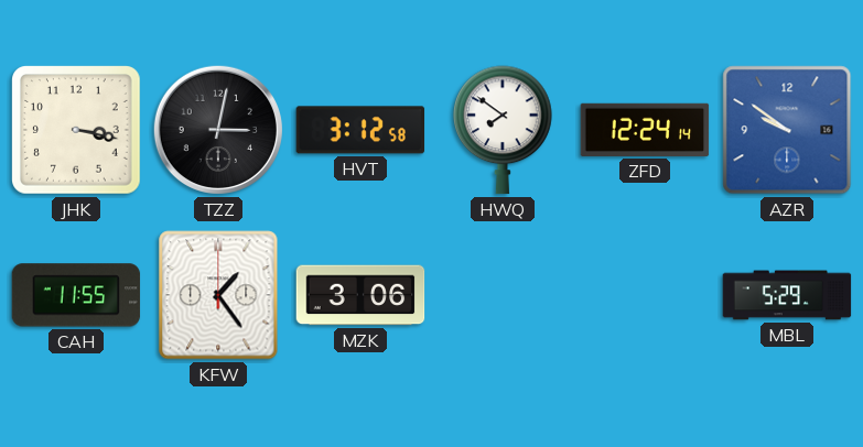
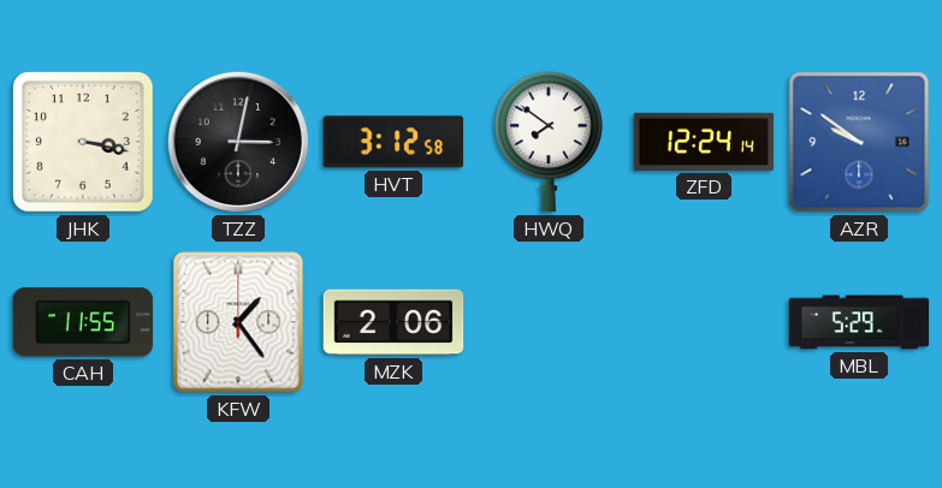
MZK: 3:06 -> 2:06 (393, 322)
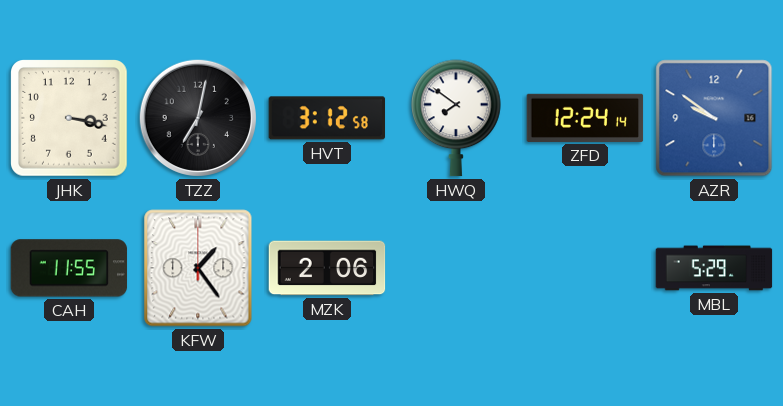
TZZ: 3:02 -> 7:02 (198, 118)
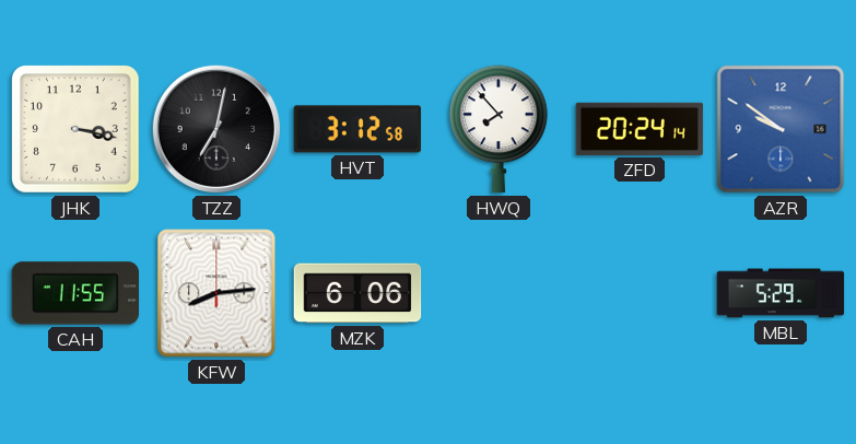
HWQ: 7:51 -> 7:53 (499, 129)
ZFD: 12:24 -> 20:24 (640, 129)
KFW: 1:24 -> 8:14 (216, 293)
MZK: 2:06 -> 6:06 (357, 293)
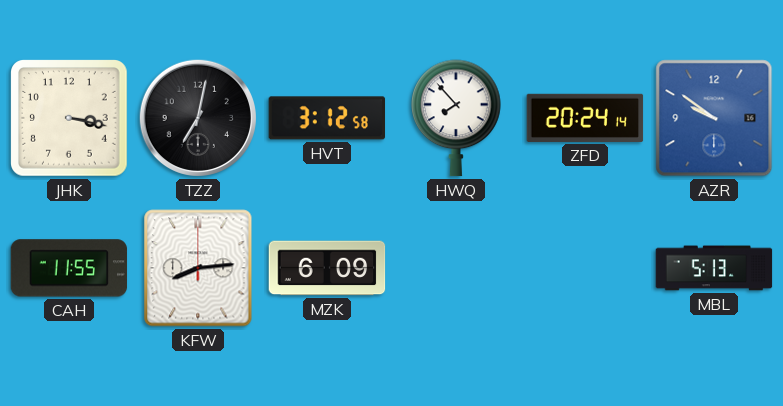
MZK: 6:06 -> 6:09 (327, 268)
MBL: 5:29 -> 5:13 (714, 268)
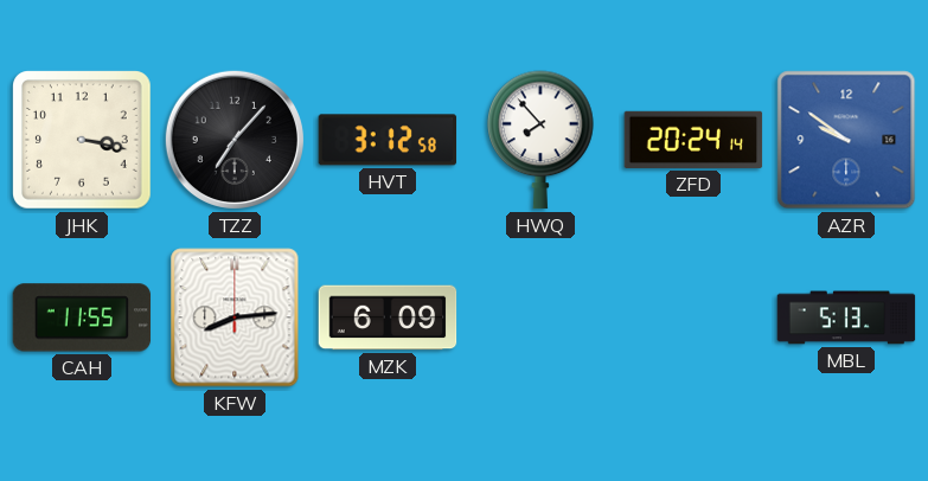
TZZ: 7:02 -> 7:07 (235, 140)
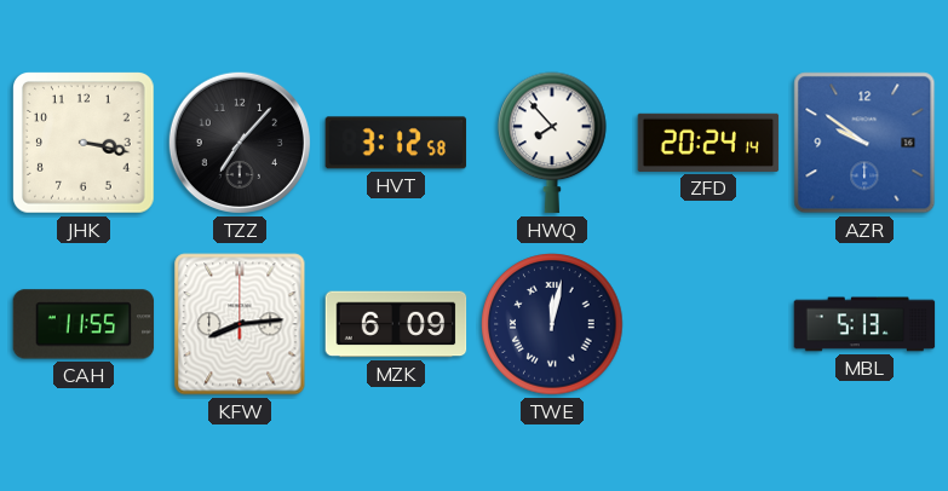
TWE: none -> 12:02 (552, 324)
